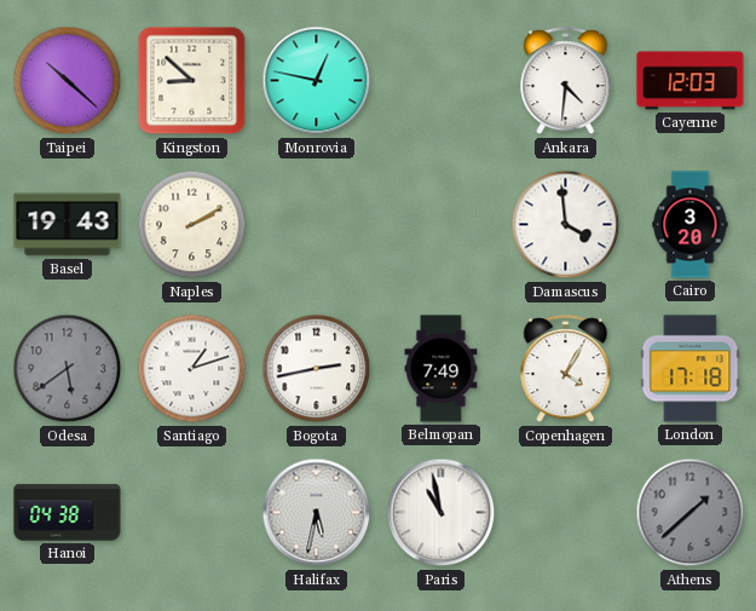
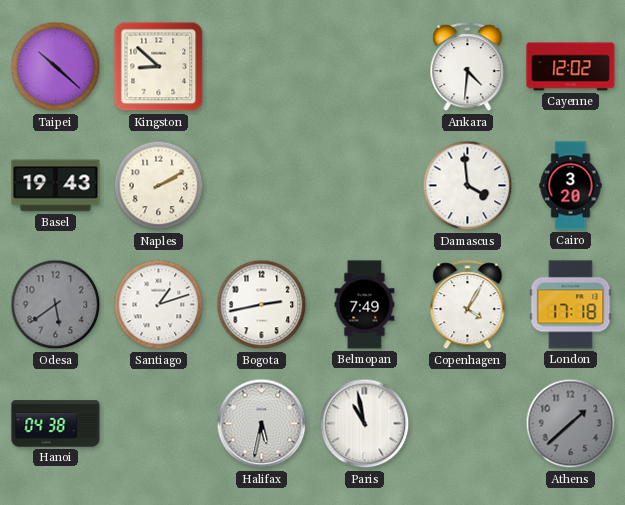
Monrovia: 12:47 -> none (317, 81)
Cayenne: 12:03 -> 12:02 (571, 67)
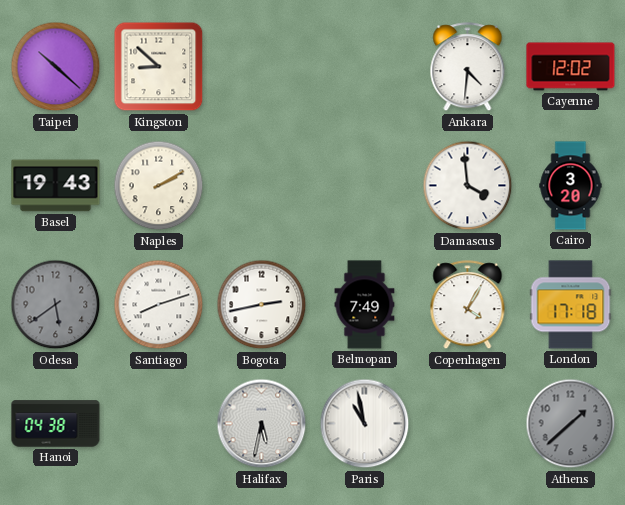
Santiago: 1:12 -> 8:12 (159, 305)
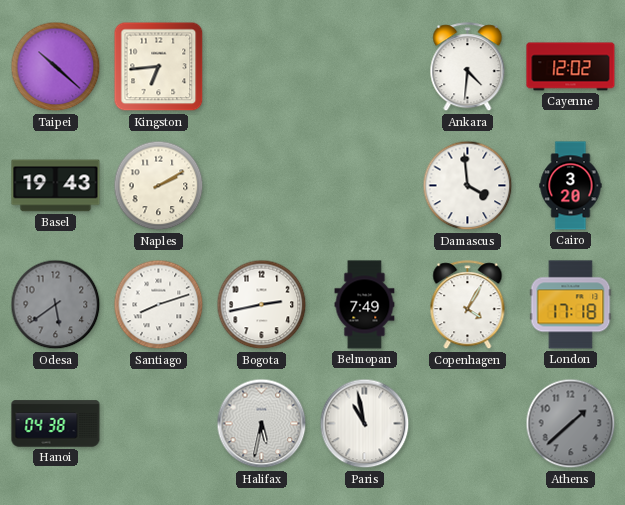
Kingston: 8:52 -> 6:44 (159, 67)
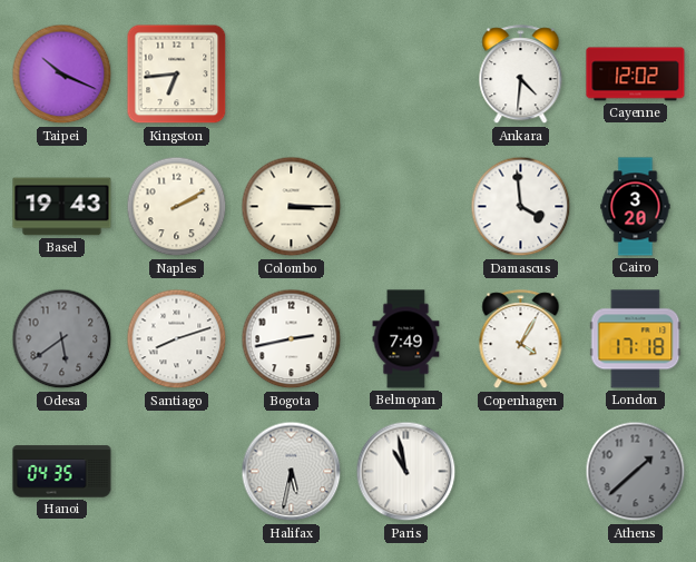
Taipei: 10:22 -> 10:19 (62, 75)
Colombo: none -> 3:15 (292, 207)
Hanoi: 04:38 -> 04:35 (62, 472)
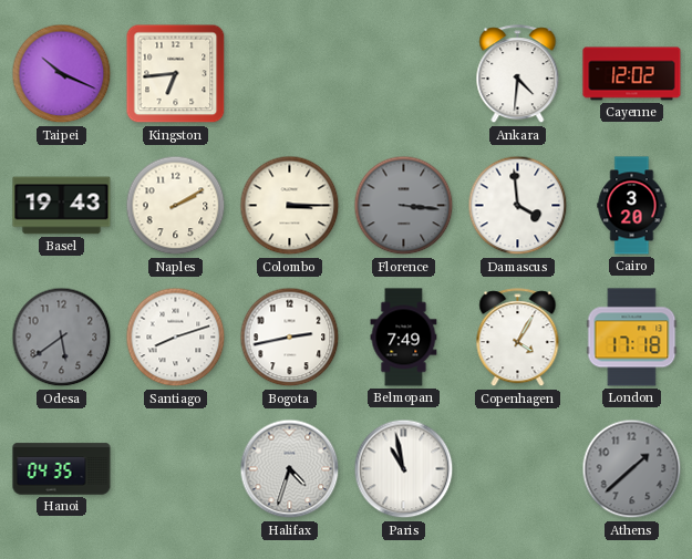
Florence: none -> 3:16 (404, 206)
Halifax: 5:32 -> 4:33 (290, 469)
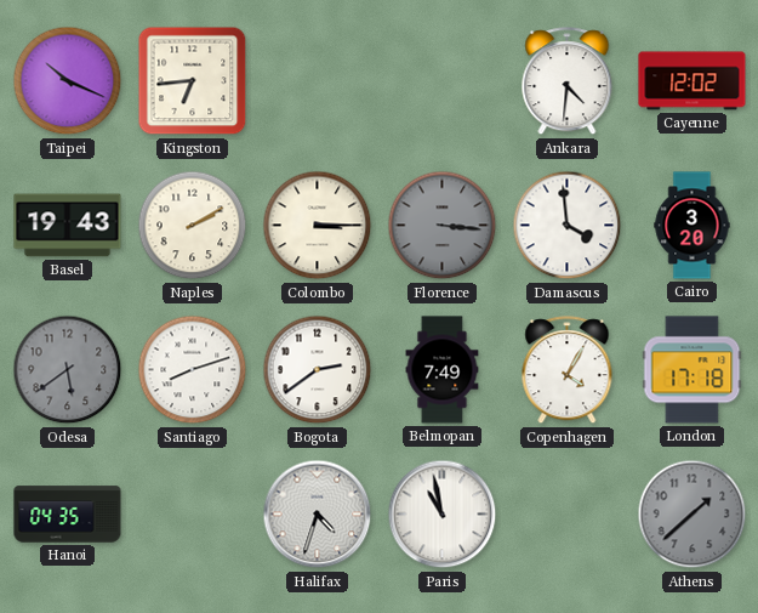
Bogota: 2:43 -> 2:39 (318, 370)
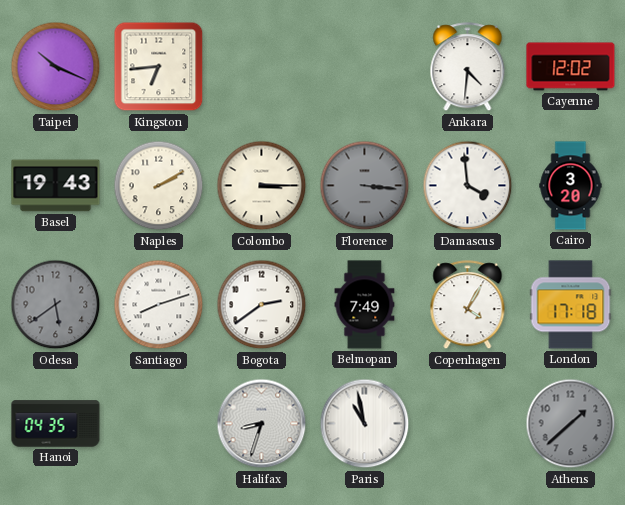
Halifax: 4:33 -> 8:33 (262, 424)
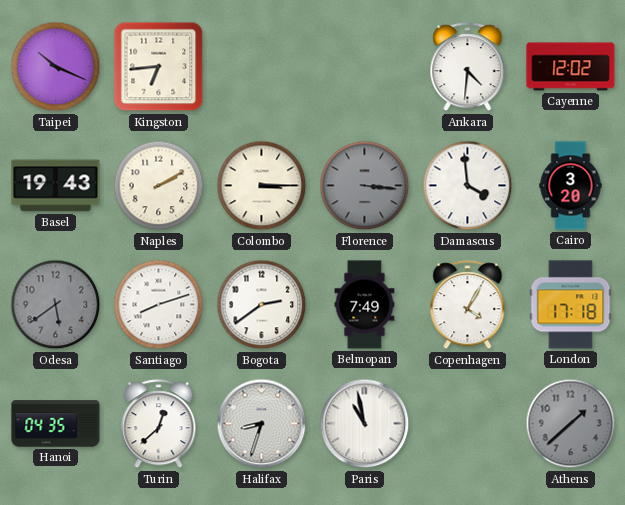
Turin: none -> 12:38 (159, 424)
